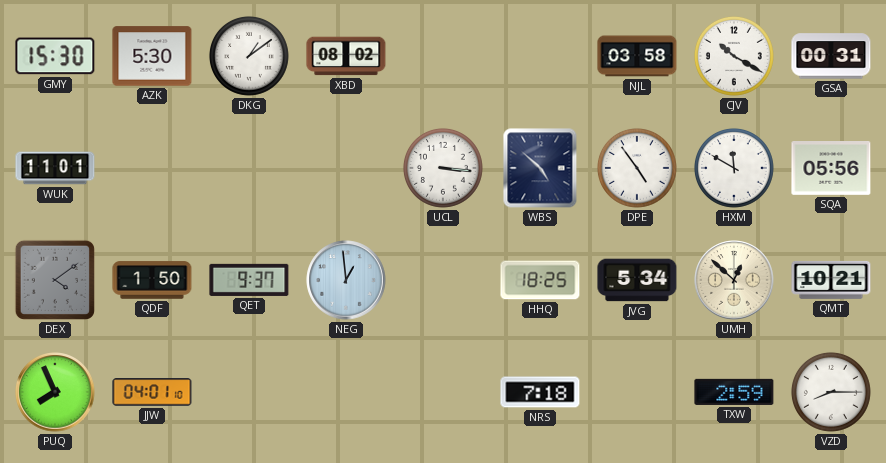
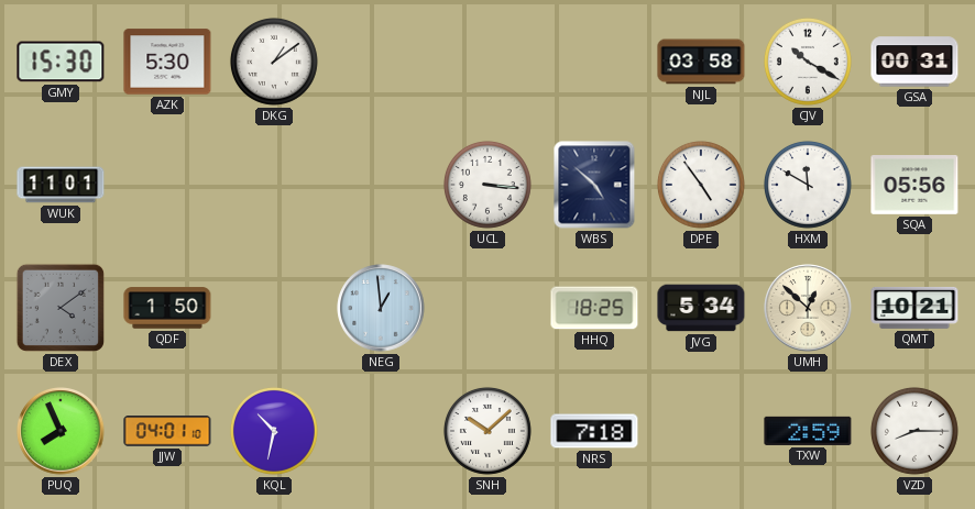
XBD: 08:02 -> none (346, 56)
QET: 9:37 -> none (249, 280)
KQL: none -> 10:32 (274, 431)
SNH: none -> 10:08 (487, 431)
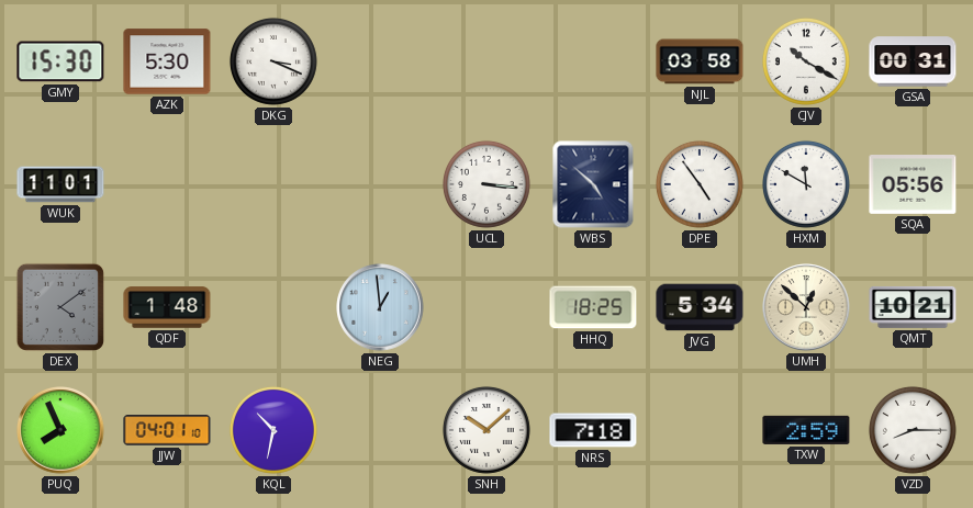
DKG: 1:09 -> 3:19 (273, 61)
QDF: 1:50 -> 1:48 (167, 307)
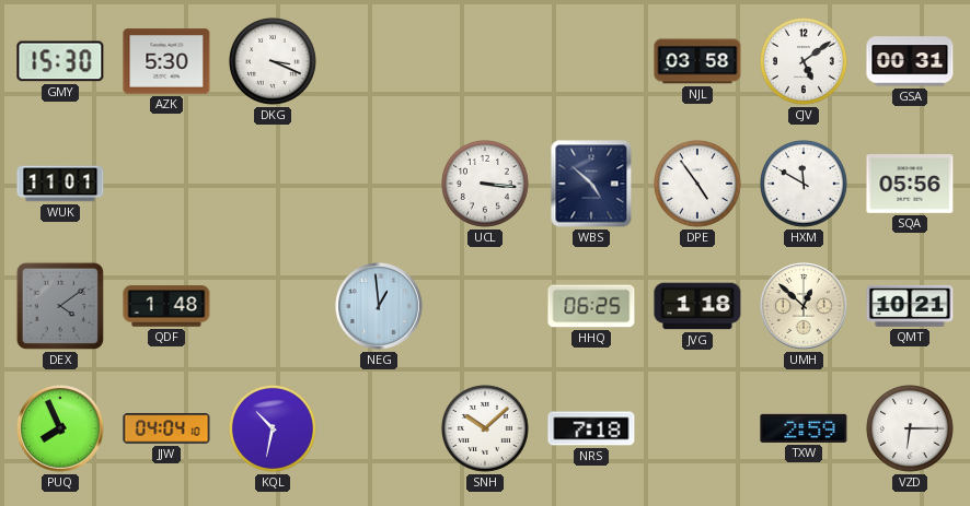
CJV: 10:20 -> 5:09 (804, 61)
HHQ: 18:25 -> 06:25 (591, 306)
JVG: 5:34 -> 1:18 (697, 306)
JJW: 04:01 -> 04:04 (166, 428)
VZD: 8:15 -> 6:15 (910, 428)
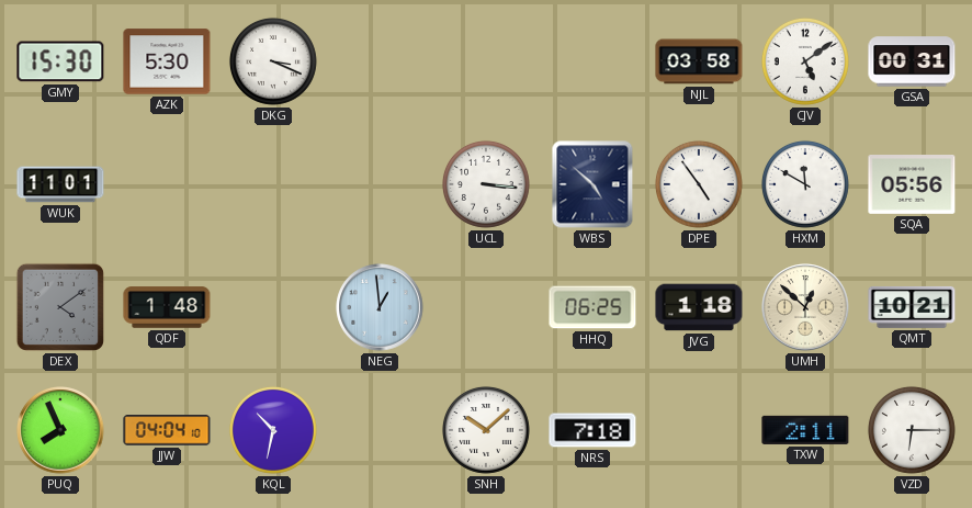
TXW: 2:59 -> 2:11 (805, 430)
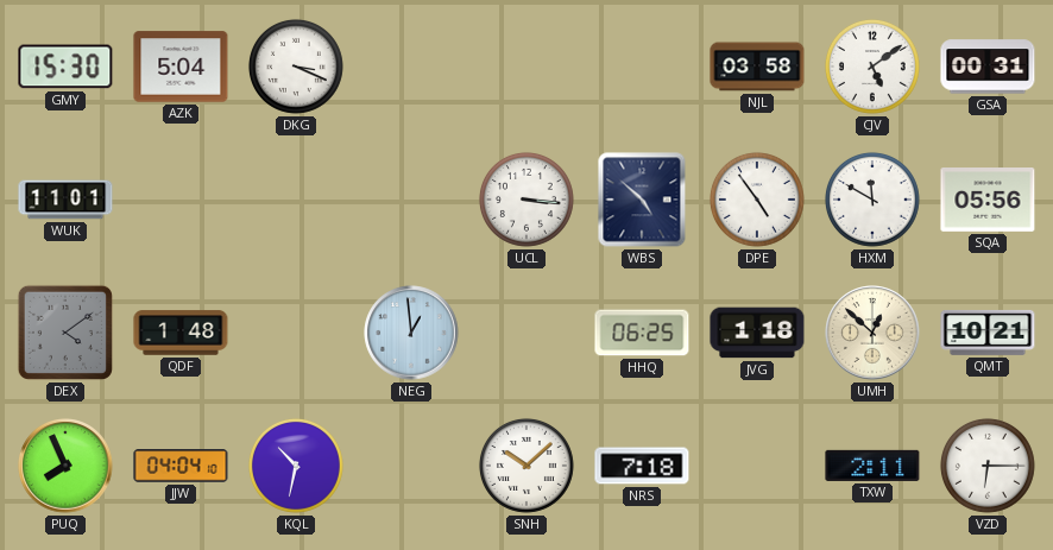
AZK: 5:30 -> 5:04 (181, 67)
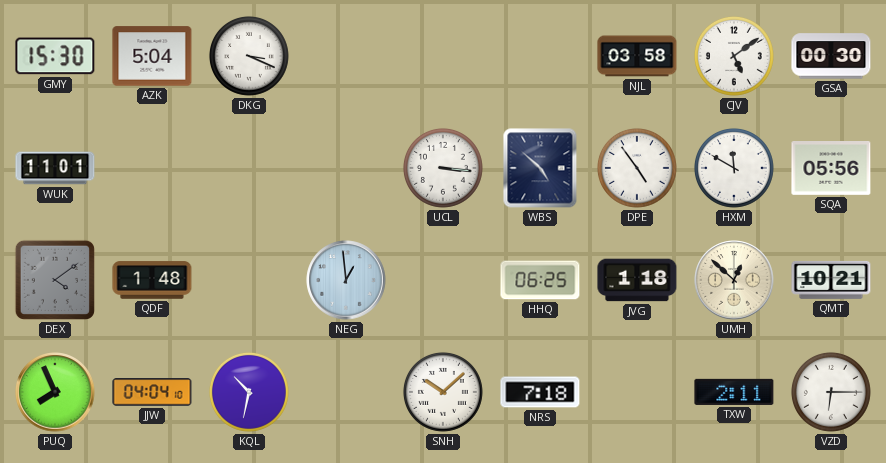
GSA: 00:31 -> 00:30 (831, 56)
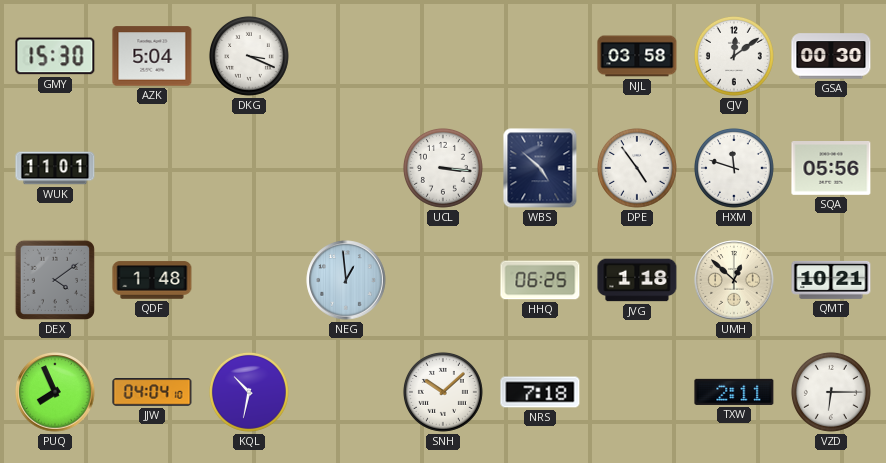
CJV: 5:09 -> 12:09 (734, 56)
HXM: 11:50 -> 11:48 (734, 168)
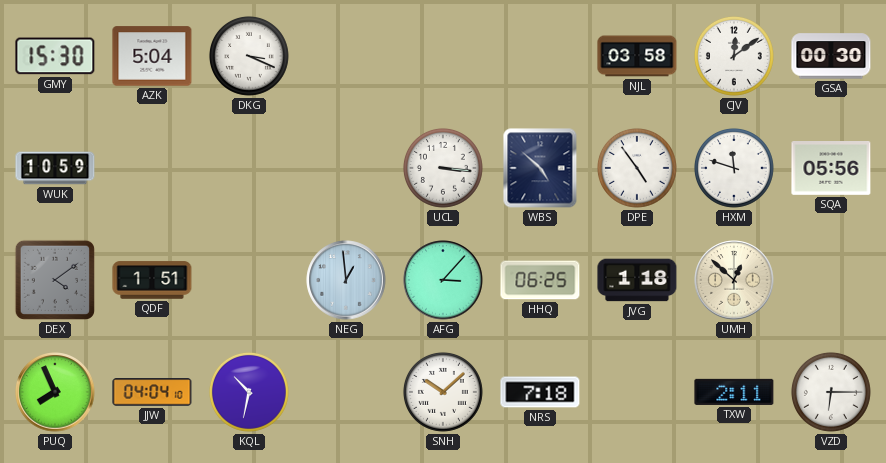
WUK: 11:01 -> 10:59 (55, 168)
QDF: 1:48 -> 1:51 (152, 280)
AFG: none -> 3:07 (443, 280)
QMT: 10:21 -> none (831, 280)
